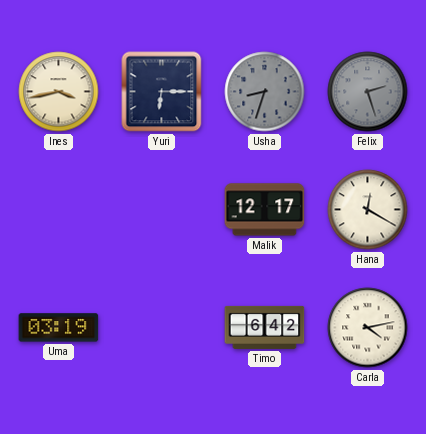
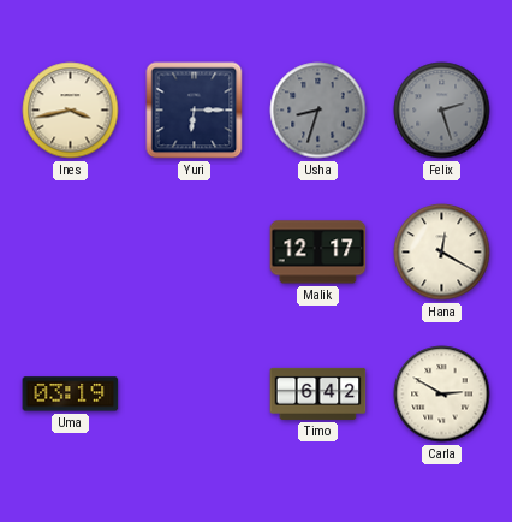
Carla: 4:13 -> 2:50 (442, 395)
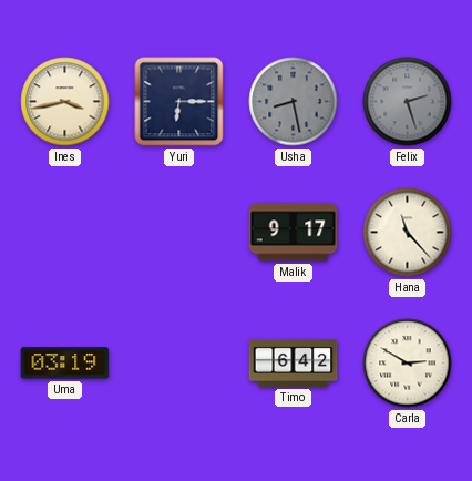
Usha: 8:33 -> 8:28 (294, 102)
Malik: 12:17 -> 9:17 (294, 233)
Hana: 12:20 -> 11:23 (408, 233)
